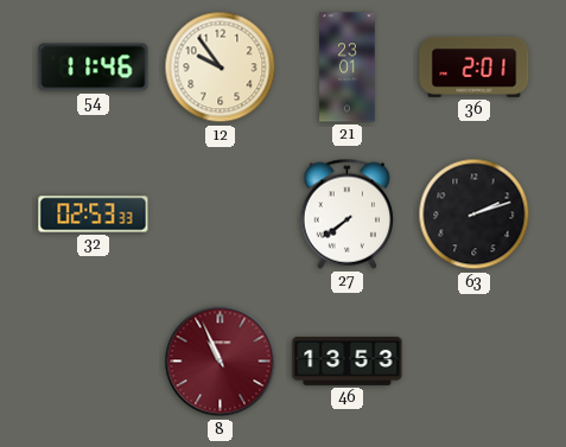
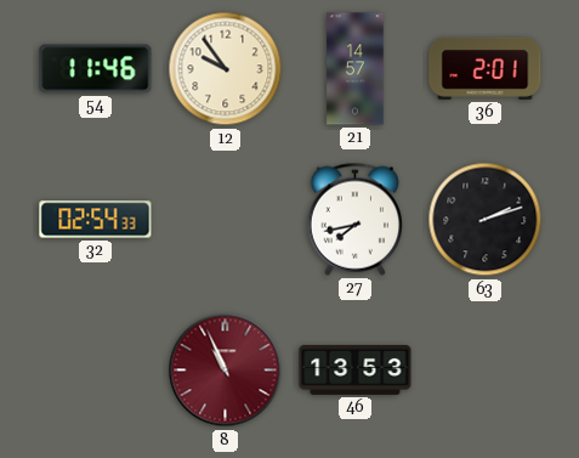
21: 23:01 -> 14:57 (356, 69)
32: 02:53 -> 02:54 (96, 220)
27: 7:39 -> 7:43 (356, 219)
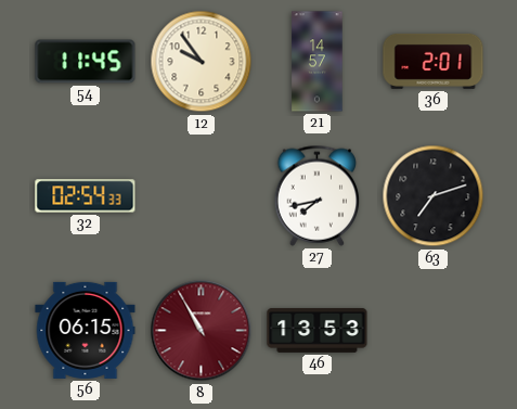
54: 11:46 -> 11:45 (86, 62)
63: 2:12 -> 7:12 (434, 196)
56: none -> 06:15 (86, 330)
8: 10:56 -> 10:55 (202, 331)
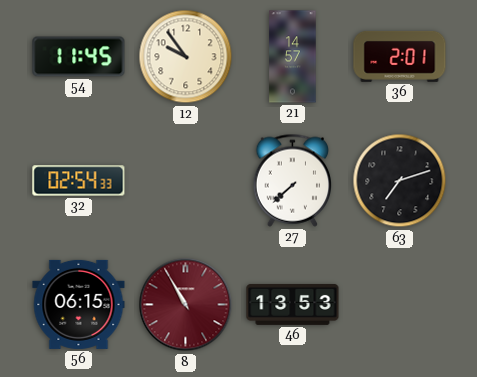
27: 7:43 -> 7:38 (293, 180)
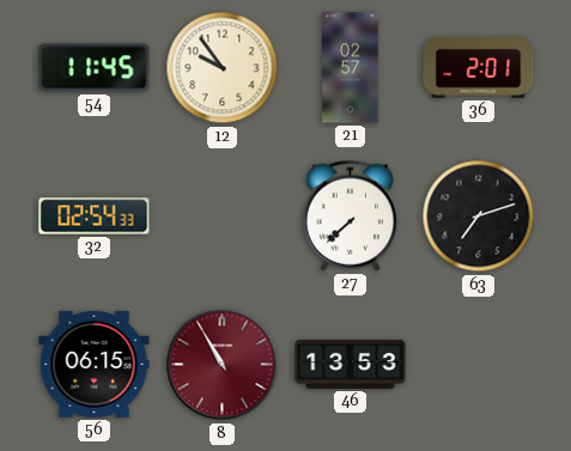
21: 14:57 -> 02:57 (351, 68)
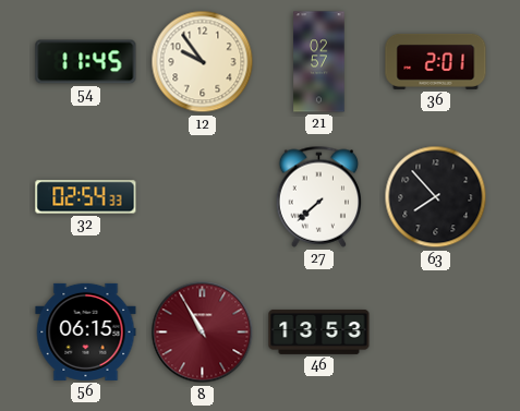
63: 7:12 -> 7:53 (436, 197)
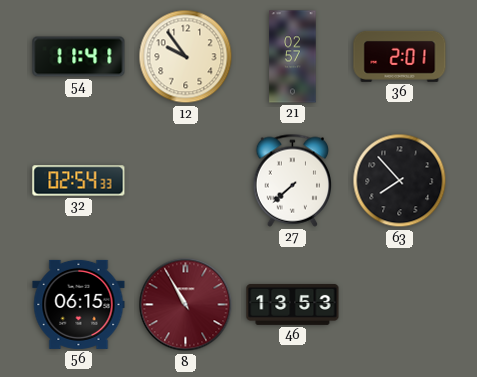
54: 11:45 -> 11:41 (79, 57)
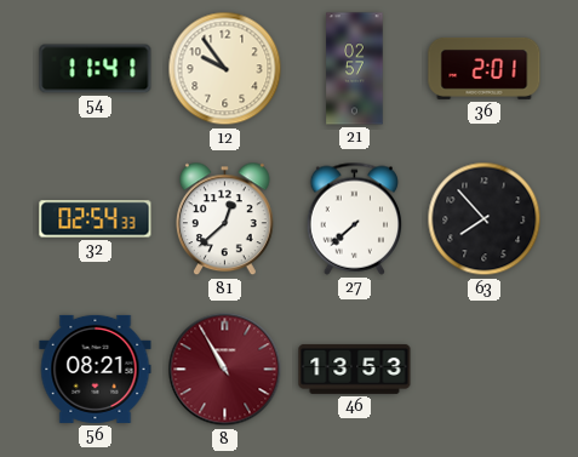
81: none -> 12:38 (225, 219)
56: 06:15 -> 08:21 (96, 369)
